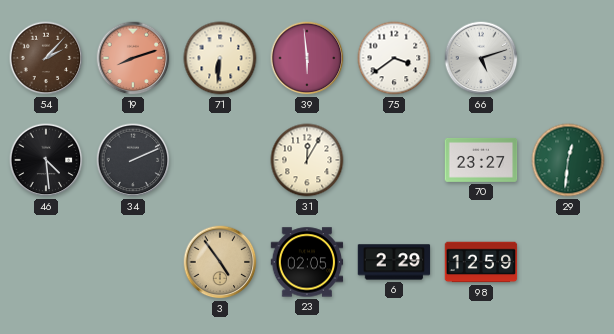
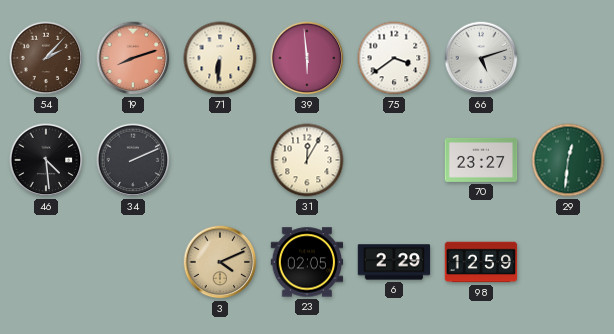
3: 4:54 -> 4:11 (220, 262)
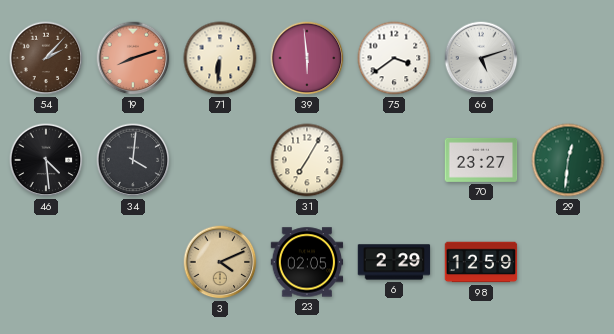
34: 2:11 -> 4:01 (133, 160)
31: 12:05 -> 7:05 (307, 160)
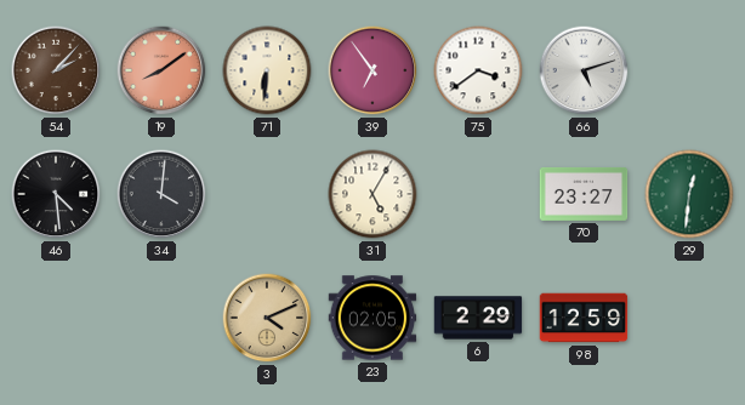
19: 8:12 -> 8:09 (161, 70)
39: 5:59 -> 6:54 (373, 70)
31: 7:05 -> 5:05 (373, 194)
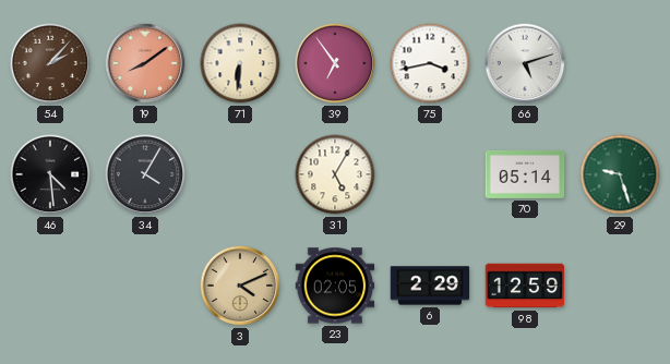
75: 3:39 -> 3:43 (430, 63)
34: 4:01 -> 4:05 (145, 174)
70: 23:27 -> 05:14 (525, 174)
29: 12:31 -> 9:27 (620, 174)
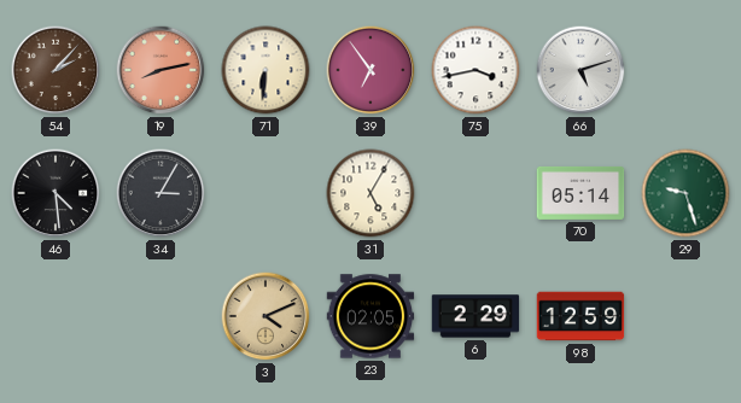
19: 8:09 -> 8:13 (161, 70)
34: 4:05 -> 3:05 (161, 193)
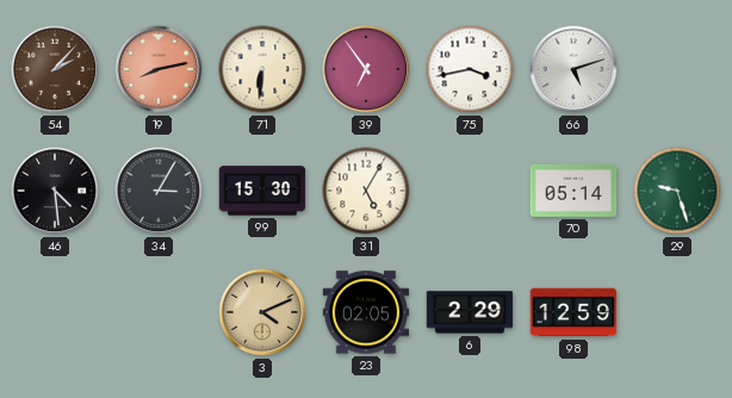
99: none -> 15:30 (262, 191)
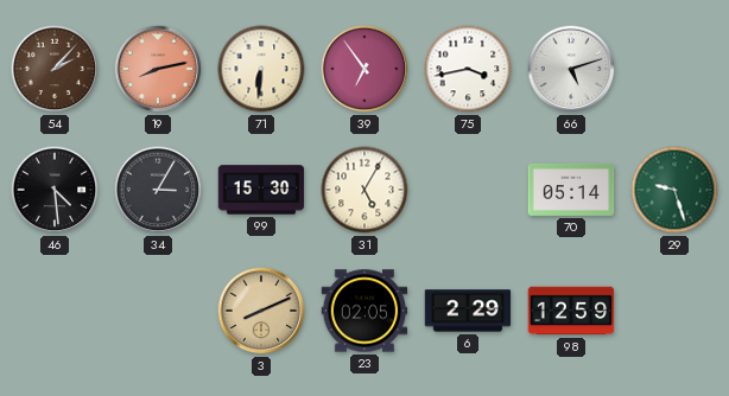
3: 4:11 -> 8:11 (261, 311)
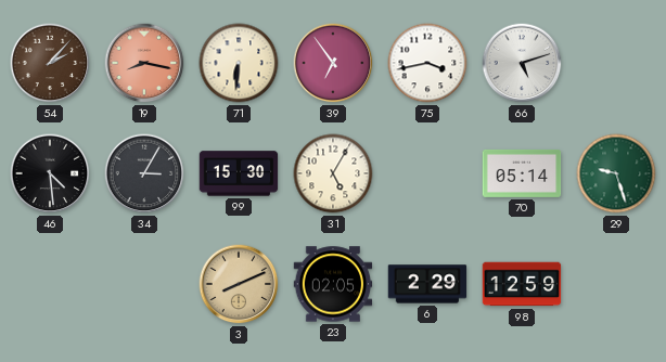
19: 8:13 -> 8:17 (144, 63)
